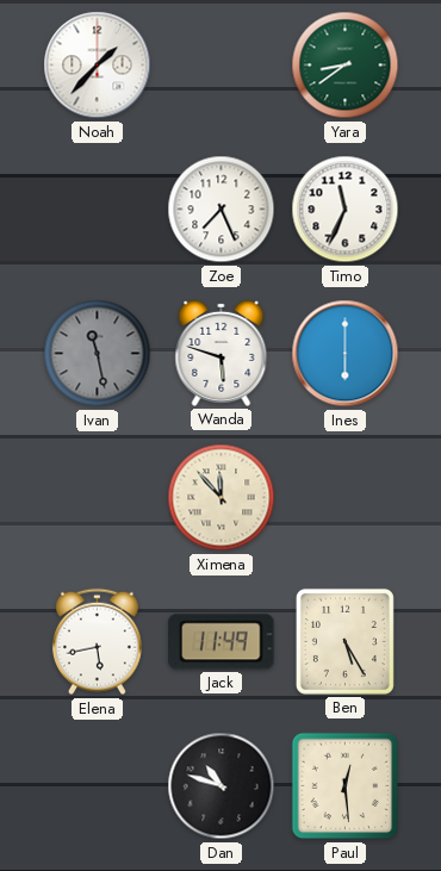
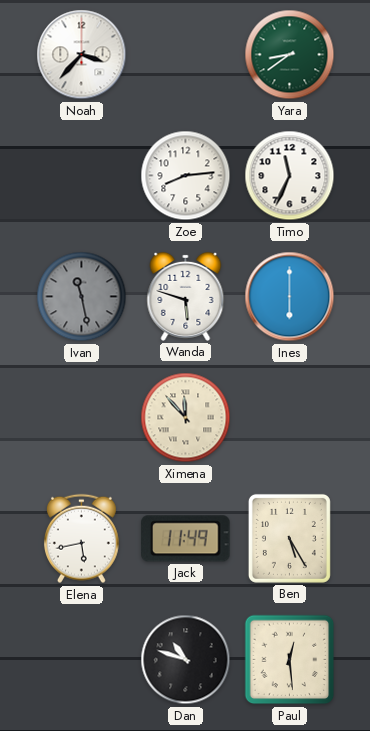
Noah: 1:37 -> 3:37 (82, 55)
Zoe: 7:26 -> 8:14 (186, 176)
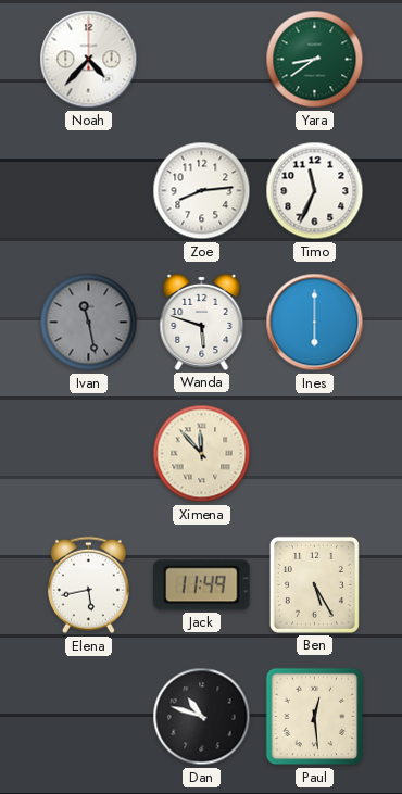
Noah: 3:37 -> 4:37 (89, 60)
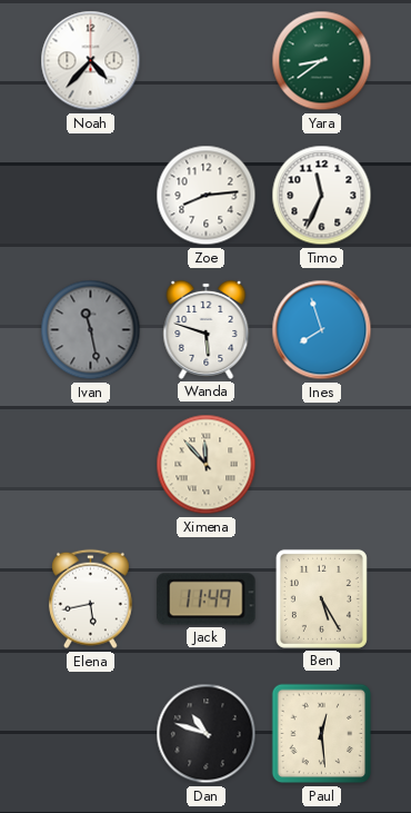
Ines: 6:00 -> 7:57 (322, 330)
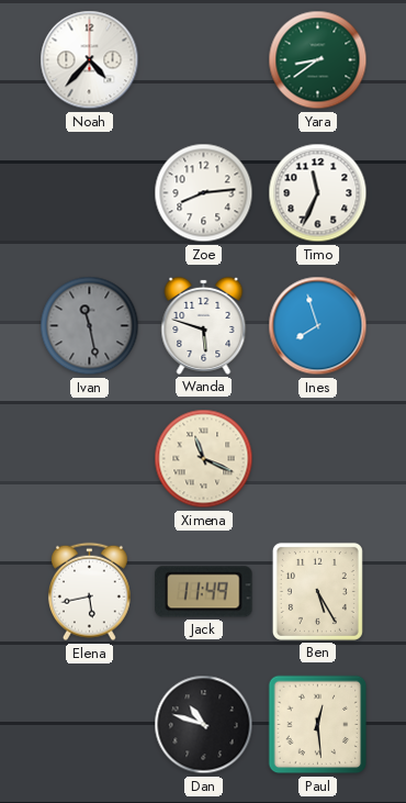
Ximena: 11:53 -> 11:19 (204, 459)
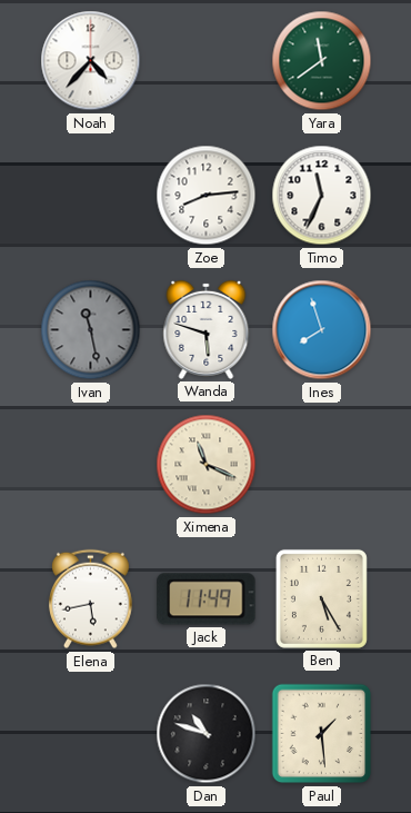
Yara: 8:39 -> 11:39 (322, 61)
Paul: 12:29 -> 1:29 (322, 734)
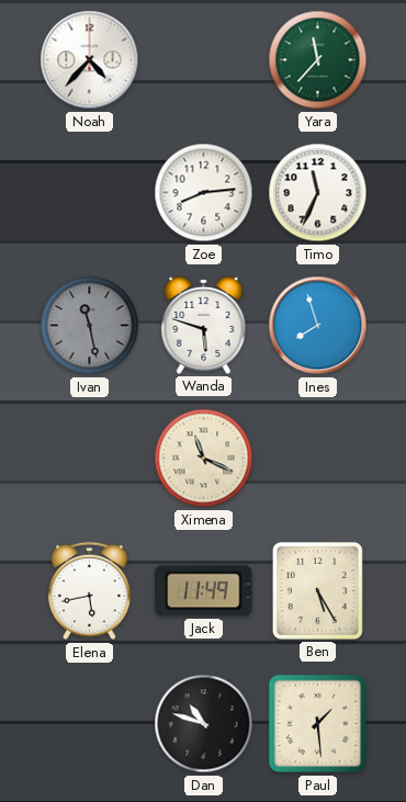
Yara: 11:39 -> 11:37 (318, 60)
